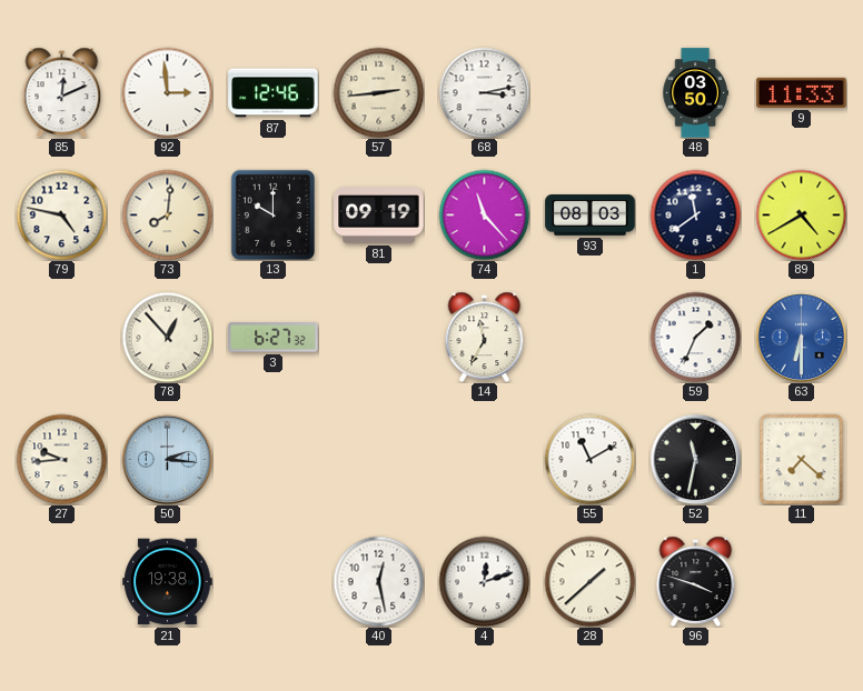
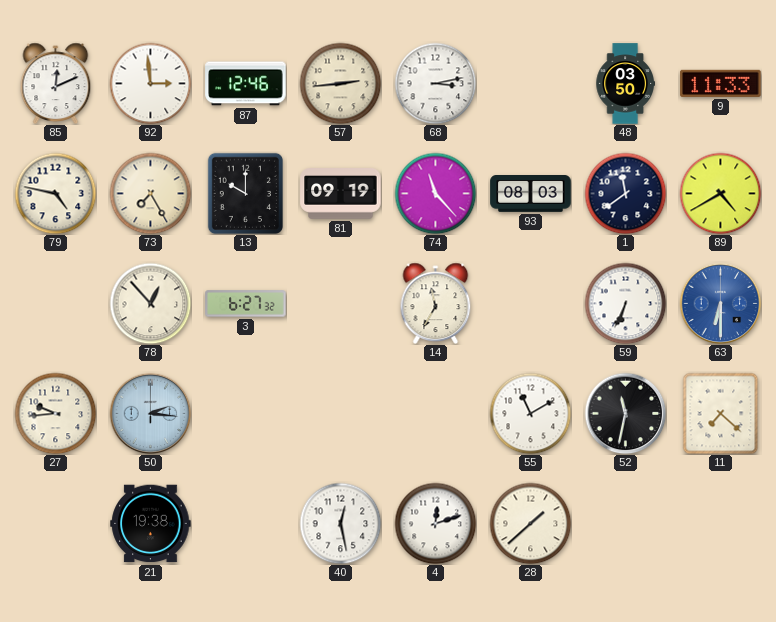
73: 8:01 -> 7:25 (150, 193)
59: 1:34 -> 6:34 (625, 303)
96: 3:48 -> none (696, 581)
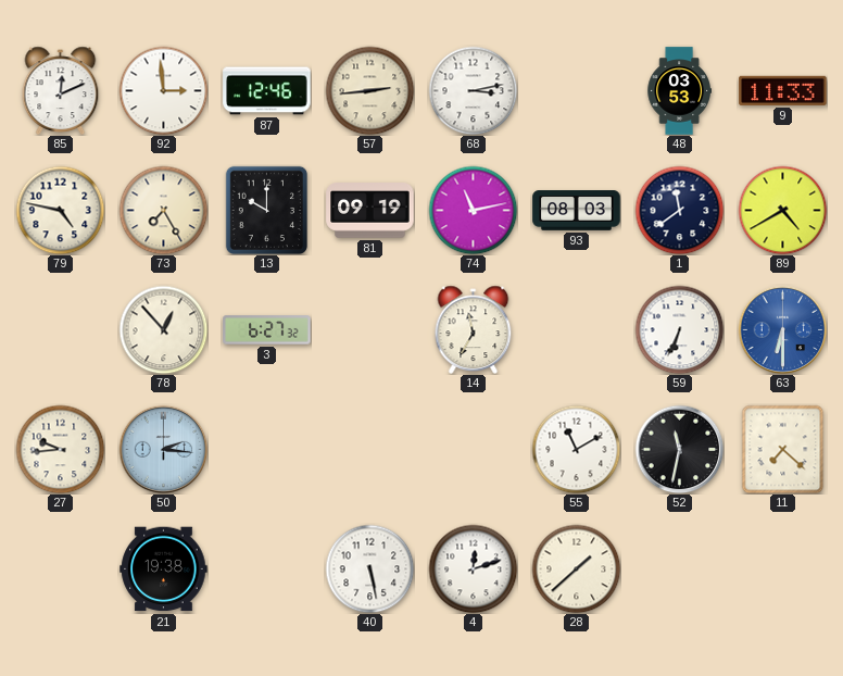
48: 03:50 -> 03:53 (679, 91)
74: 11:23 -> 11:13 (473, 210)
40: 12:28 -> 5:28 (369, 568)
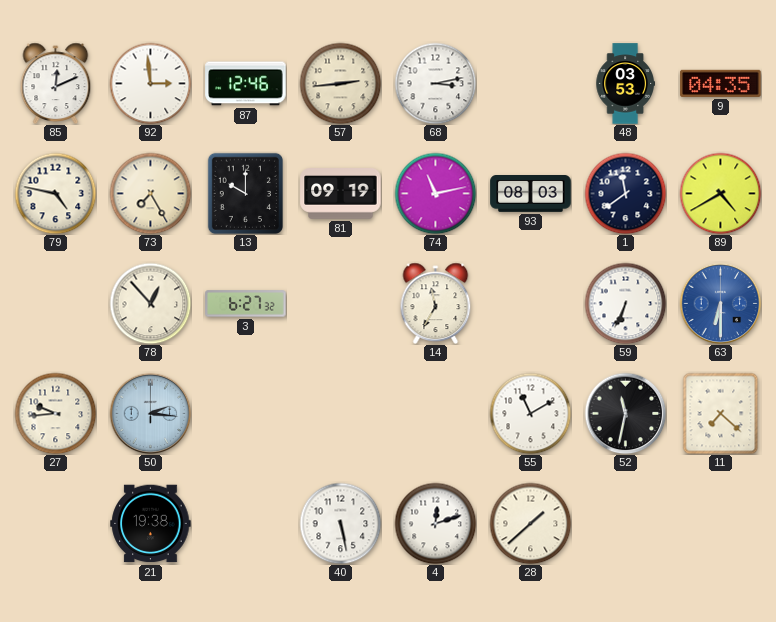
9: 11:33 -> 04:35 (721, 83)
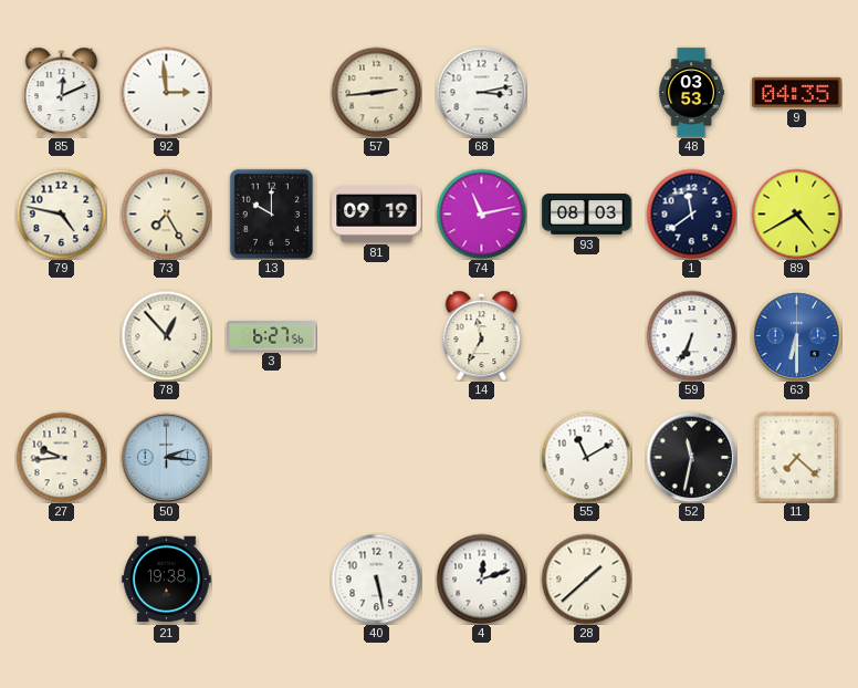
87: 12:46 -> none (246, 84)
3: 6:27:32 -> 6:27:56 (272, 336)
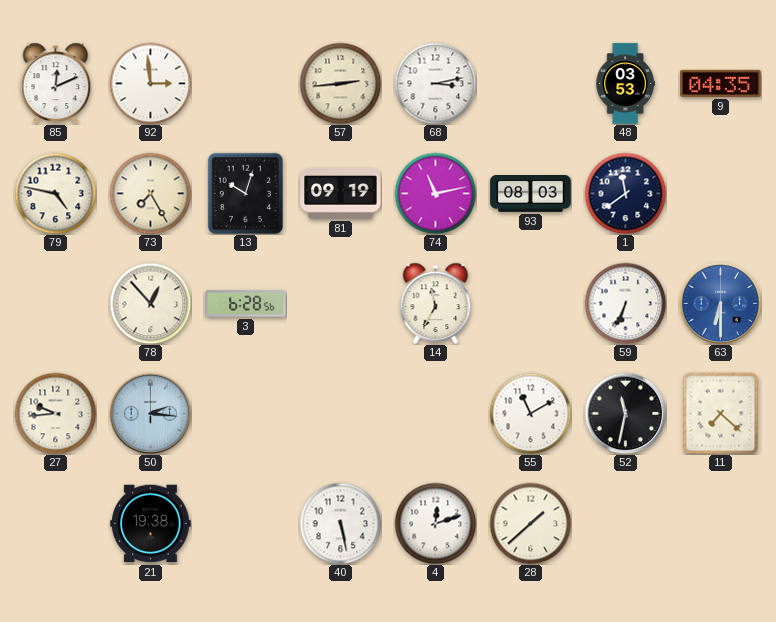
13: 10:00 -> 10:03 (245, 193)
89: 4:40 -> none (796, 213)
3: 6:27 -> 6:28 (246, 304)
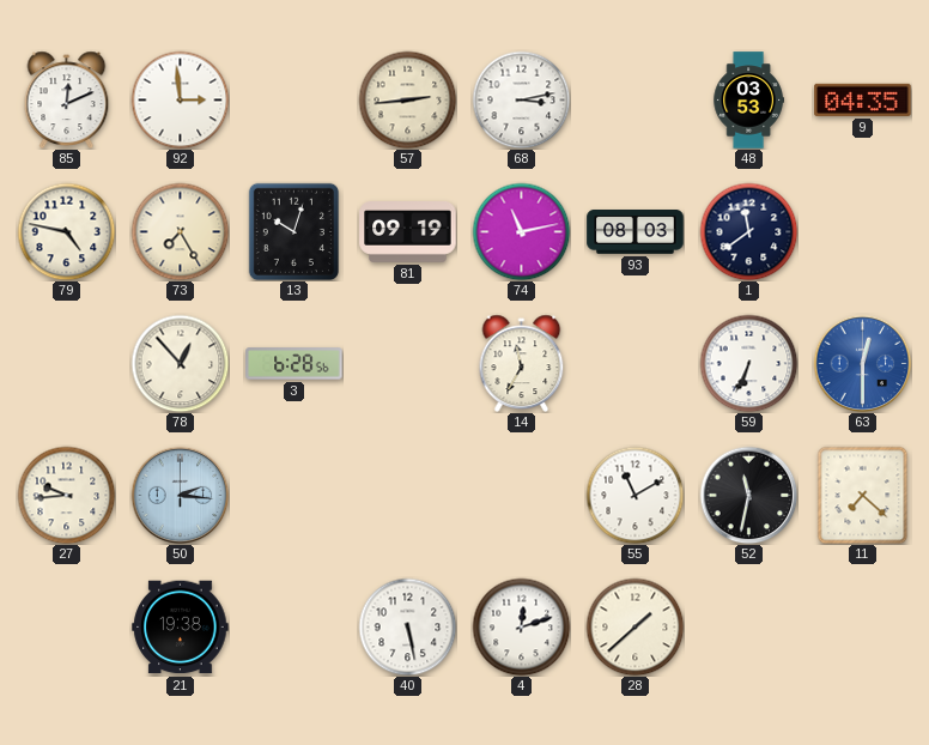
63: 6:30 -> 12:30 (862, 363)
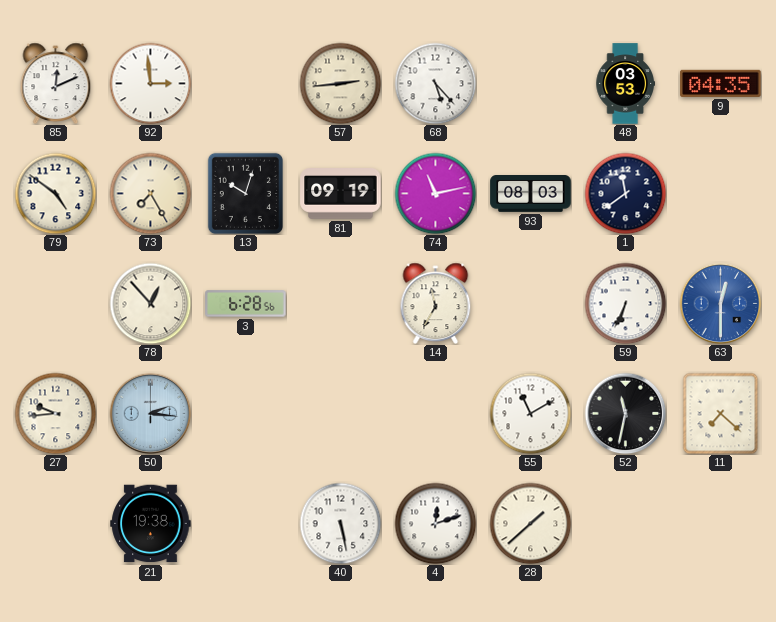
68: 3:13 -> 5:23 (435, 83)
79: 4:47 -> 4:51 (55, 193)
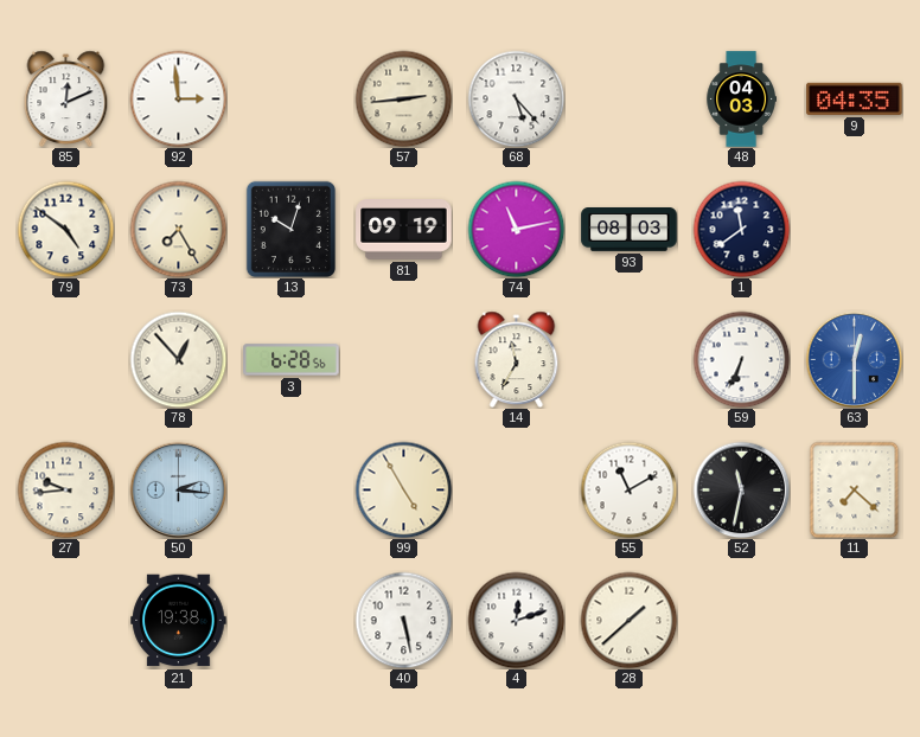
48: 03:53 -> 04:03 (741, 100)
99: none -> 4:55 (403, 489)
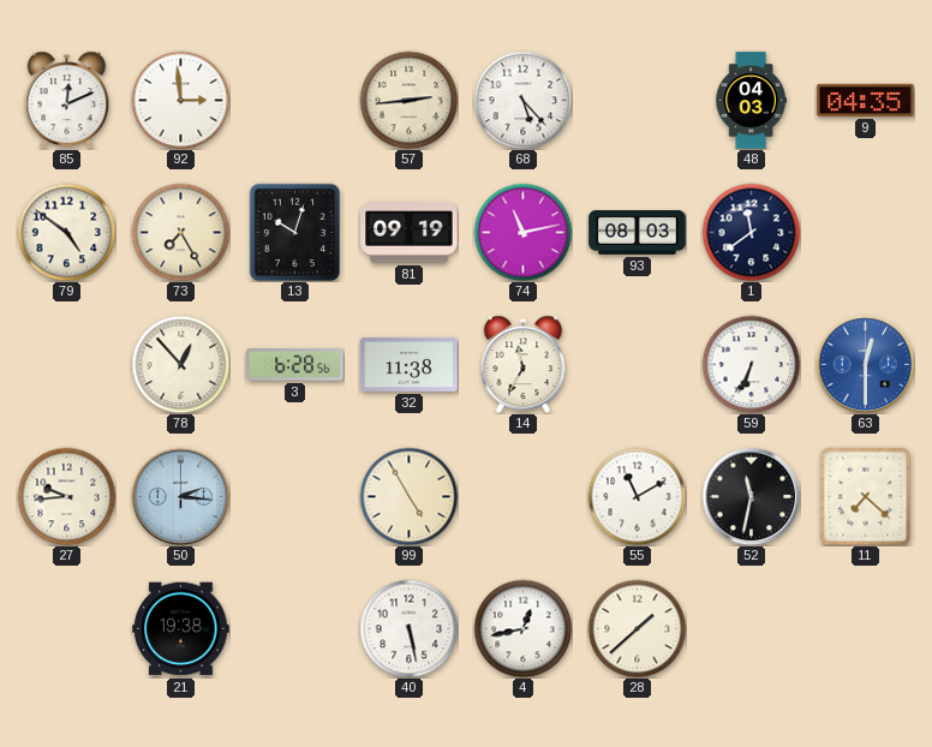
32: none -> 11:38 (410, 364)
4: 12:12 -> 12:43 (522, 628)
